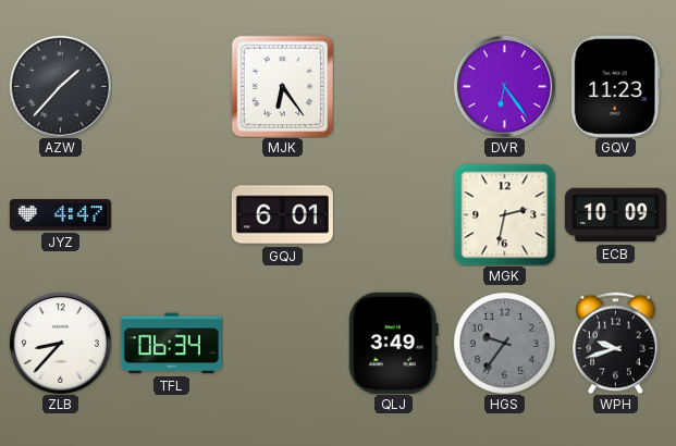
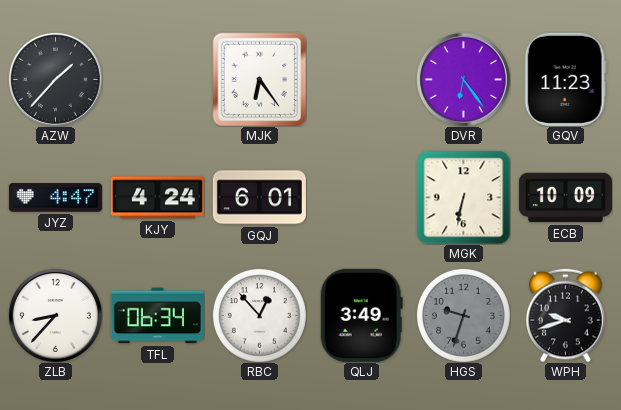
KJY: none -> 4:24 (157, 198)
MGK: 2:32 -> 6:32 (463, 197)
RBC: none -> 12:53 (259, 315)
HGS: 9:36 -> 9:33 (463, 315)
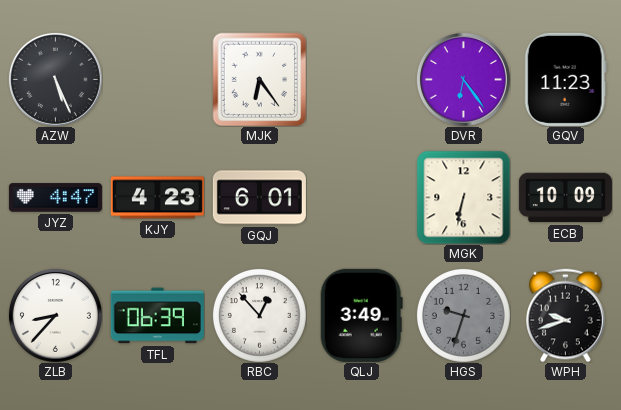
AZW: 1:37 -> 5:26 (55, 79)
KJY: 4:24 -> 4:23 (157, 198)
TFL: 06:34 -> 06:39 (157, 316)
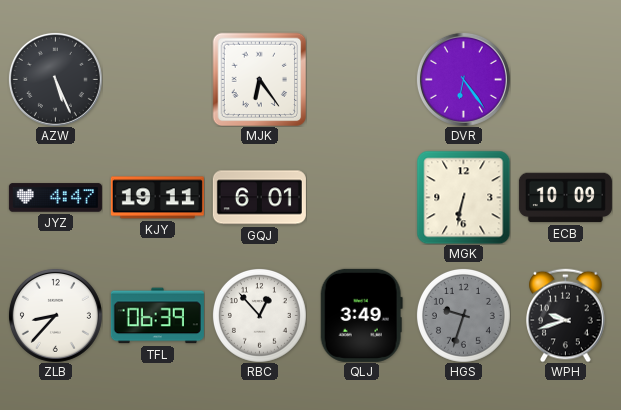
GQV: 11:23 -> none (565, 79)
KJY: 4:23 -> 19:11 (157, 198)
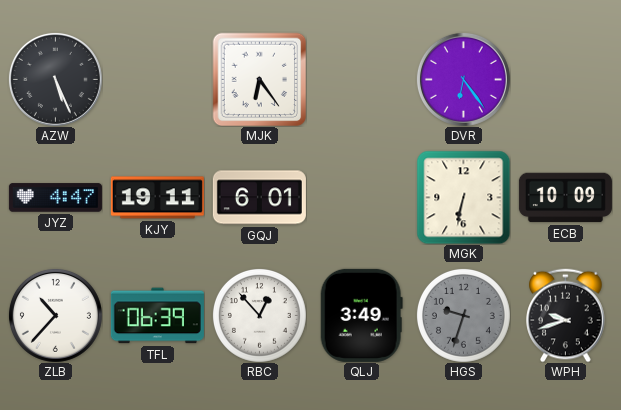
ZLB: 8:37 -> 10:37 (55, 315)
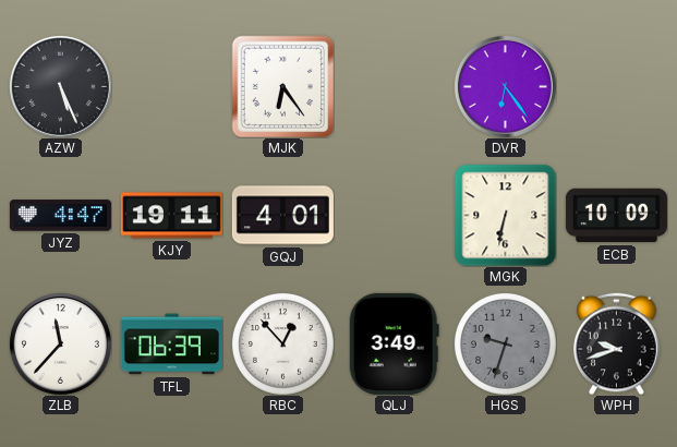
GQJ: 6:01 -> 4:01 (282, 216)
ZLB: 10:37 -> 11:37 (60, 343)
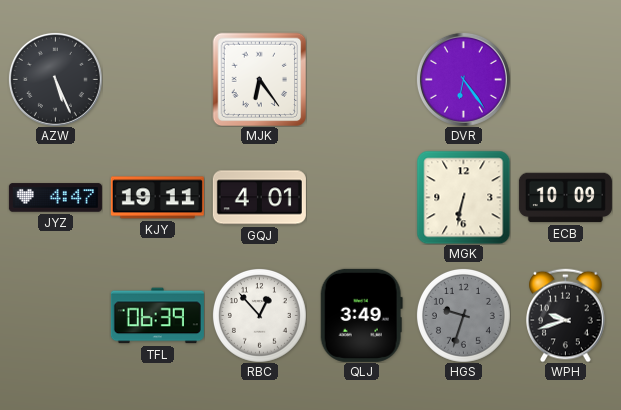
ZLB: 11:37 -> none (60, 343)
